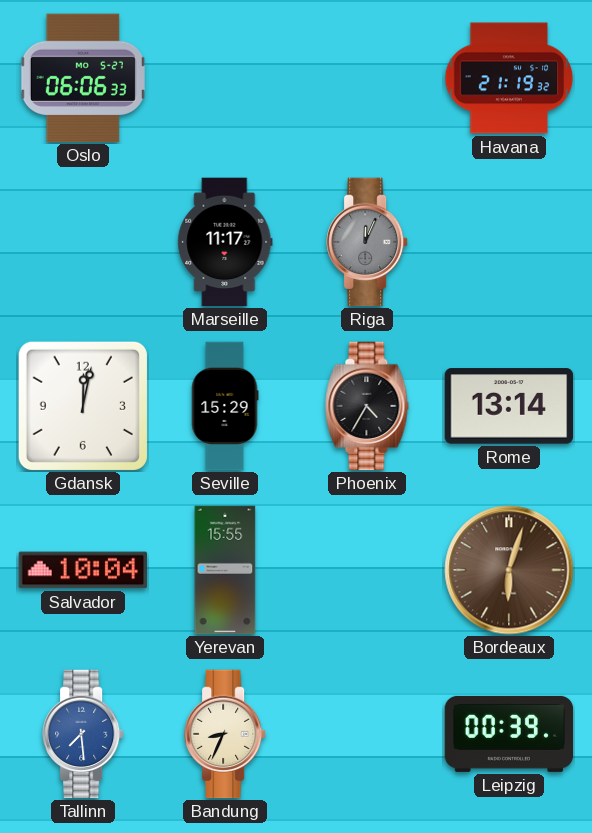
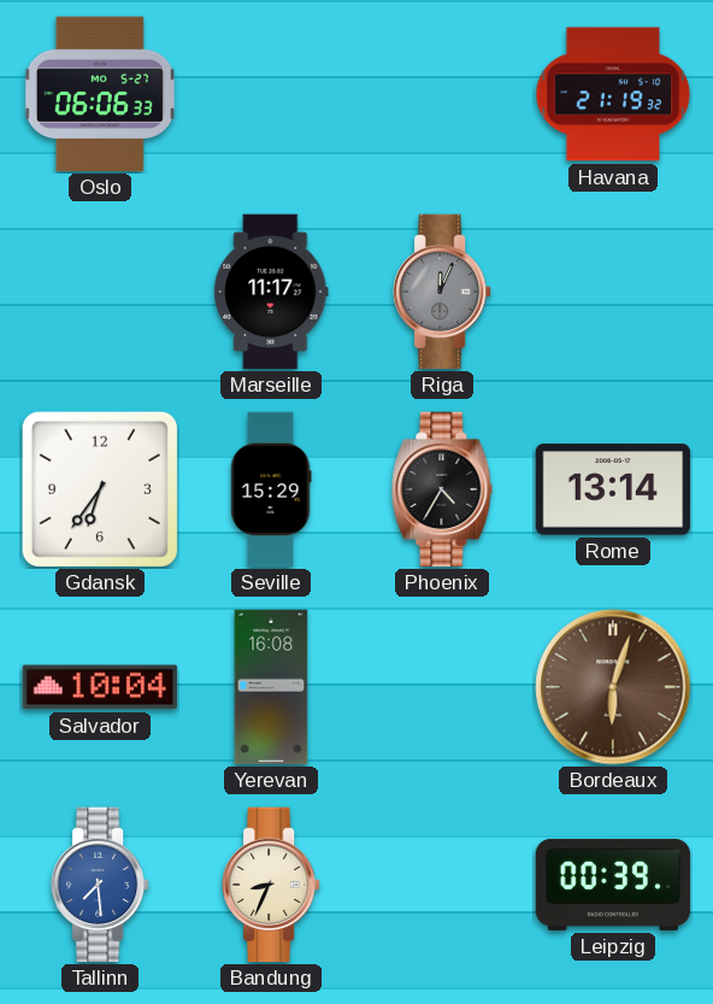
Gdansk: 12:02 -> 6:36 (100, 489)
Yerevan: 15:55 -> 16:08 (271, 687)
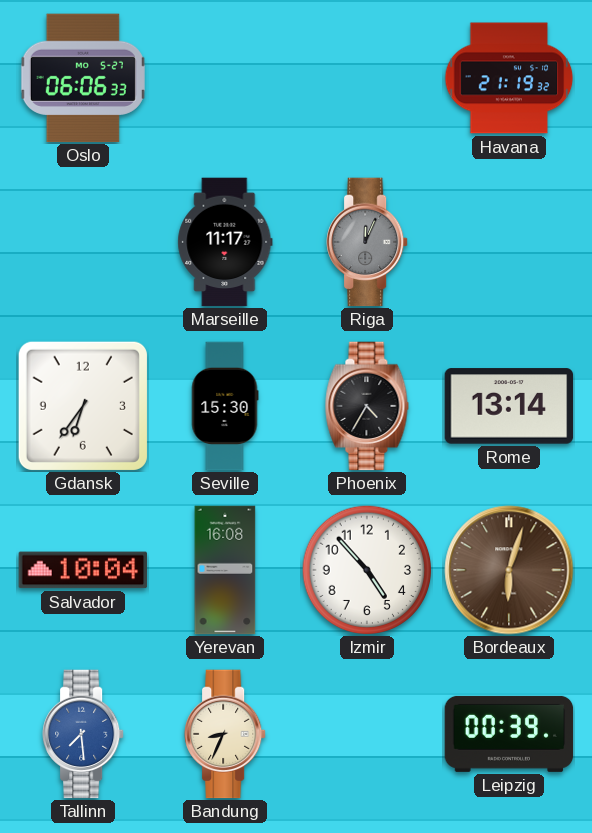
Seville: 15:29 -> 15:30 (225, 406)
Izmir: none -> 4:53 (367, 570)
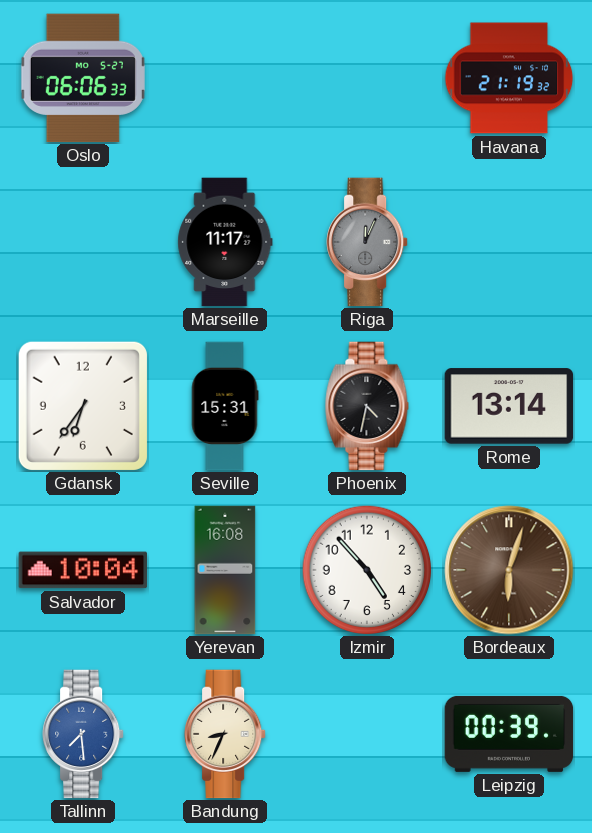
Seville: 15:30 -> 15:31 (225, 406)
Phoenix: 4:35 -> 4:32 (367, 406)
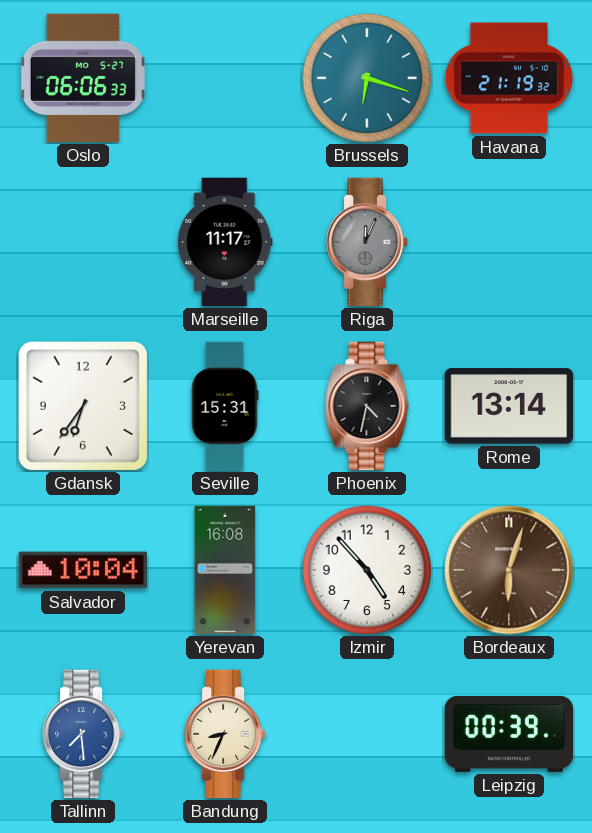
Brussels: none -> 6:18 (367, 78)
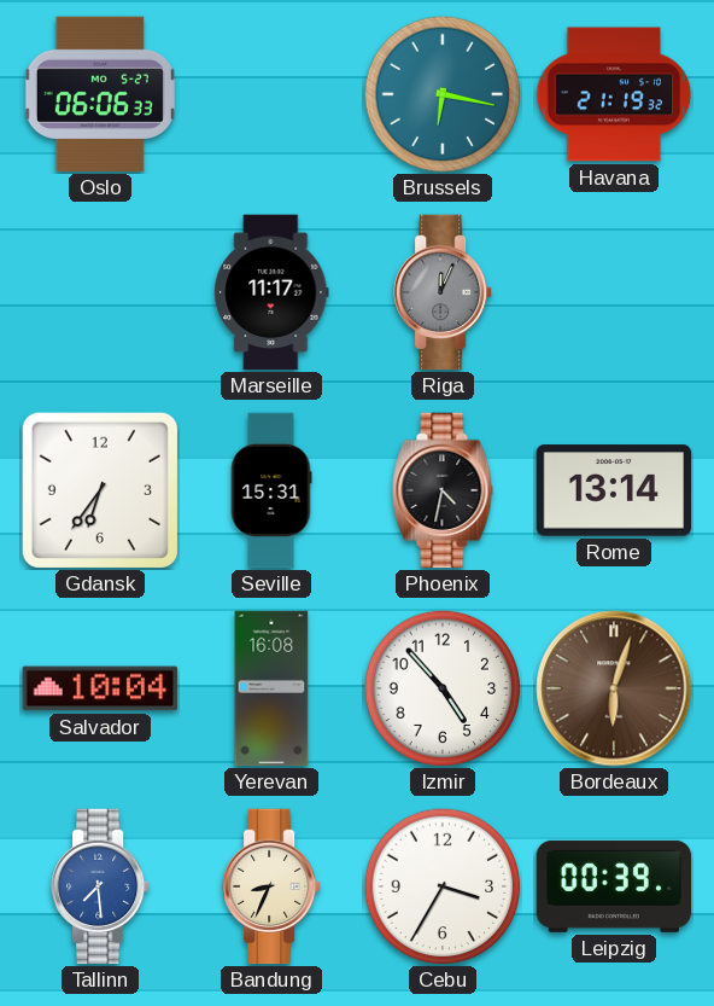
Brussels: 6:18 -> 6:17 (443, 94)
Cebu: none -> 3:35 (443, 886)
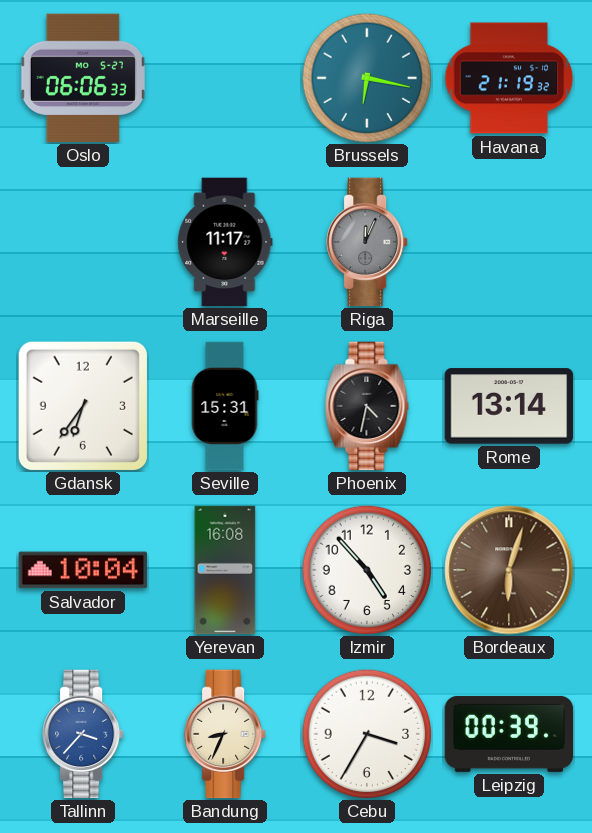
Tallinn: 7:29 -> 3:37 (84, 734)
